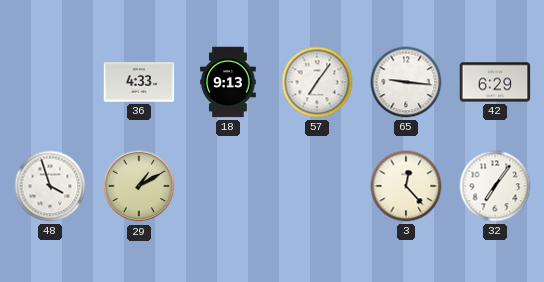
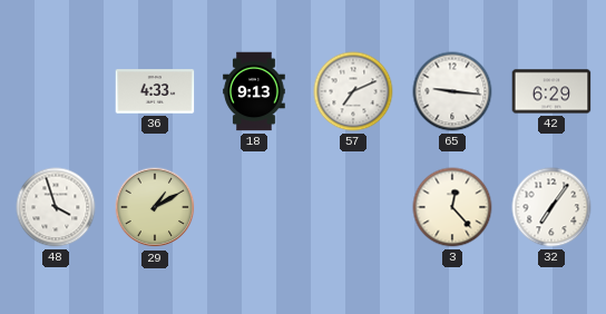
57: 7:06 -> 7:11 (353, 91)
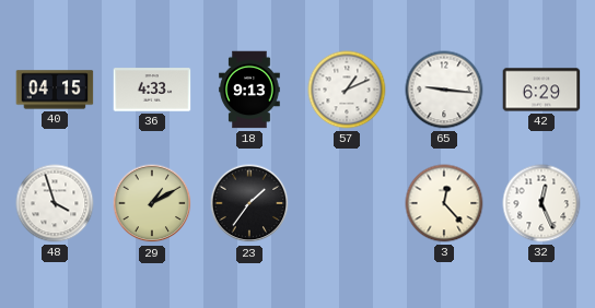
40: none -> 04:15 (55, 90)
57: 7:11 -> 1:11 (347, 90)
23: none -> 1:36 (249, 203)
32: 7:06 -> 12:26 (541, 203)
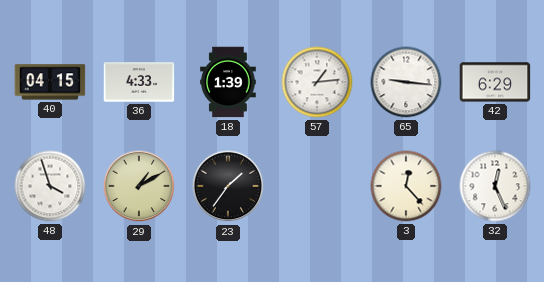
18: 9:13 -> 1:39 (228, 82)
57: 1:11 -> 1:14 (317, 82)
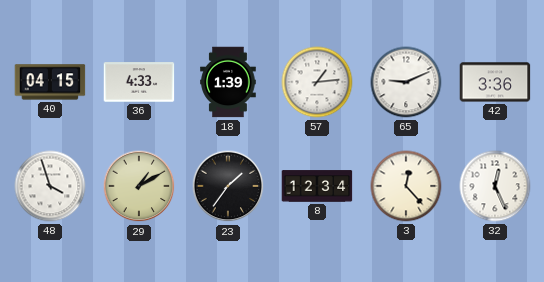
65: 9:16 -> 9:11 (406, 82)
42: 6:29 -> 3:36 (495, 82)
8: none -> 12:34 (317, 186)
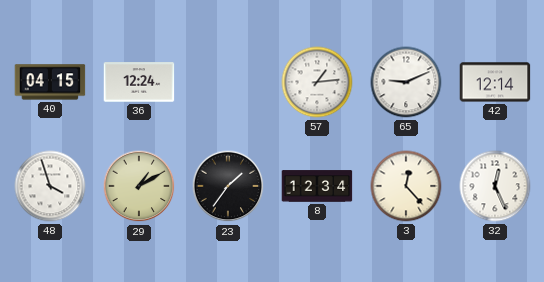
36: 4:33 -> 12:24 (139, 82)
18: 1:39 -> none (228, 82)
42: 3:36 -> 12:14 (495, 82)
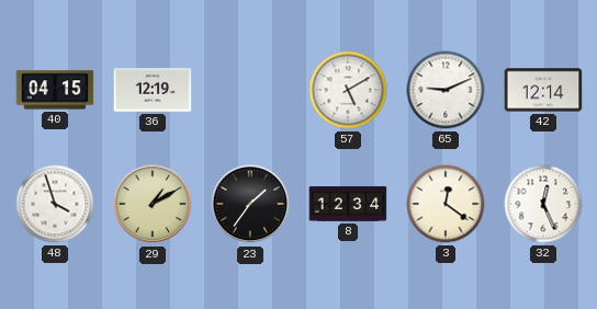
36: 12:24 -> 12:19 (153, 90)
57: 1:14 -> 5:10 (348, 90)
3: 12:23 -> 12:21 (446, 204)
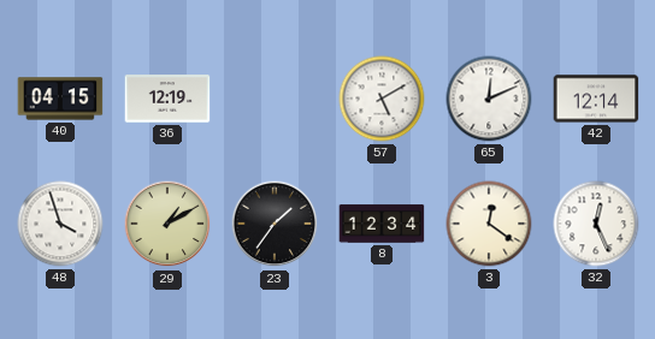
65: 9:11 -> 12:11 (489, 99)
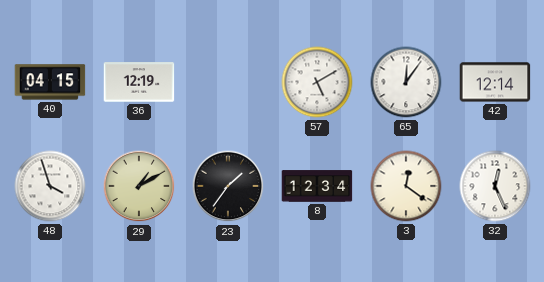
65: 12:11 -> 12:06 (406, 82)
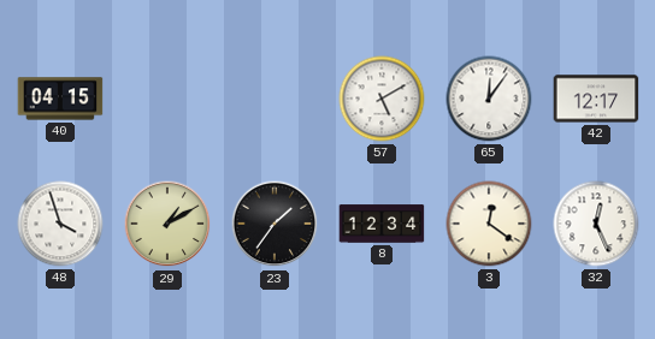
36: 12:19 -> none (139, 82)
42: 12:14 -> 12:17 (596, 99)
